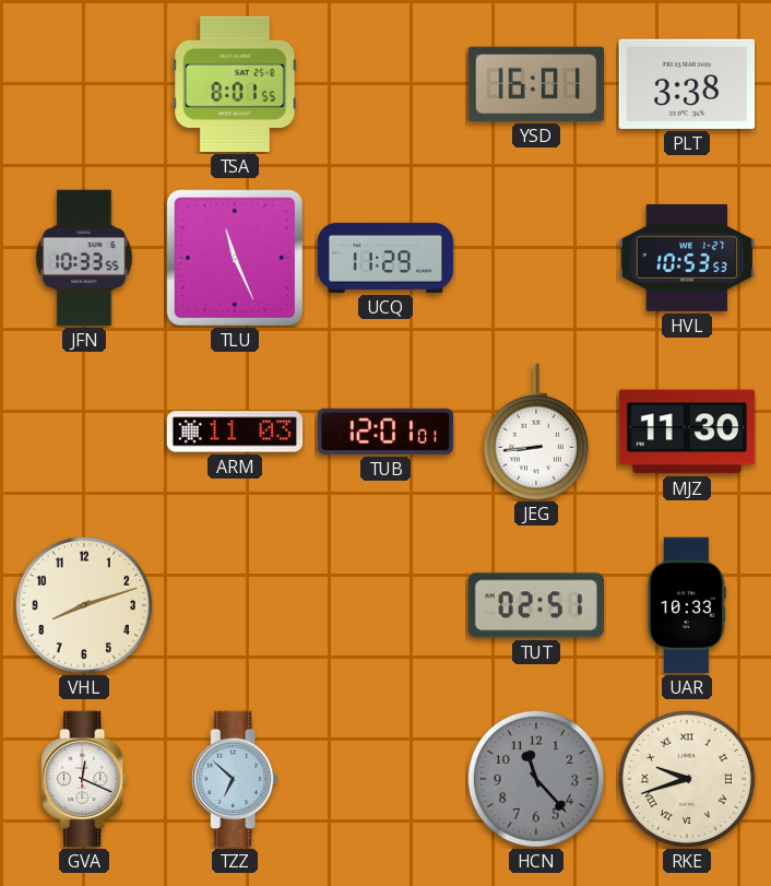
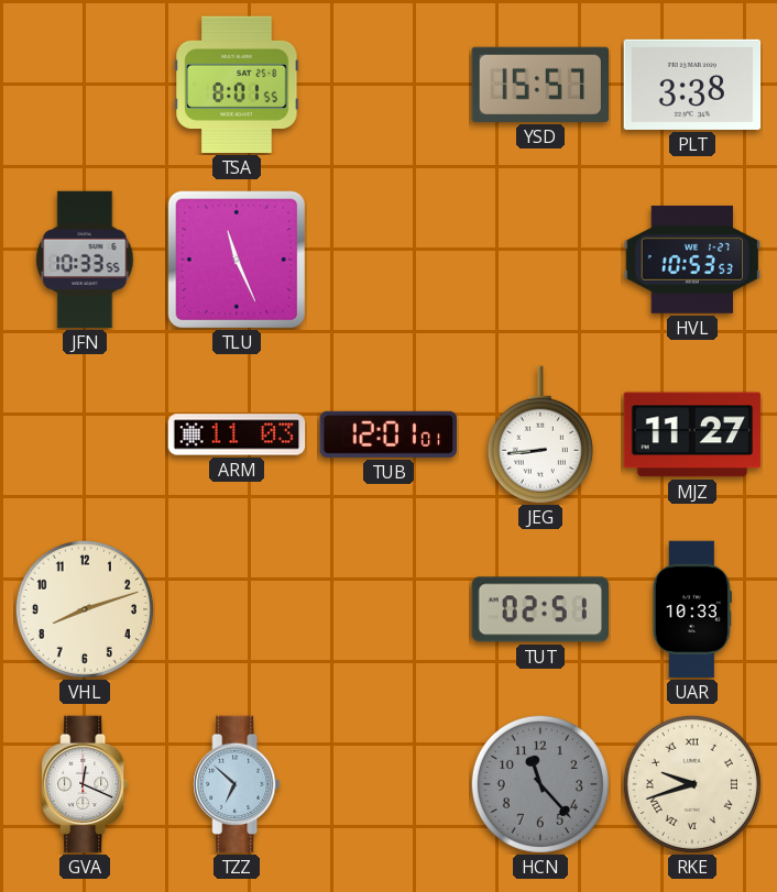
YSD: 16:01 -> 15:57 (539, 85)
UCQ: 11:29 -> none (385, 258)
MJZ: 11:30 -> 11:27 (692, 434)
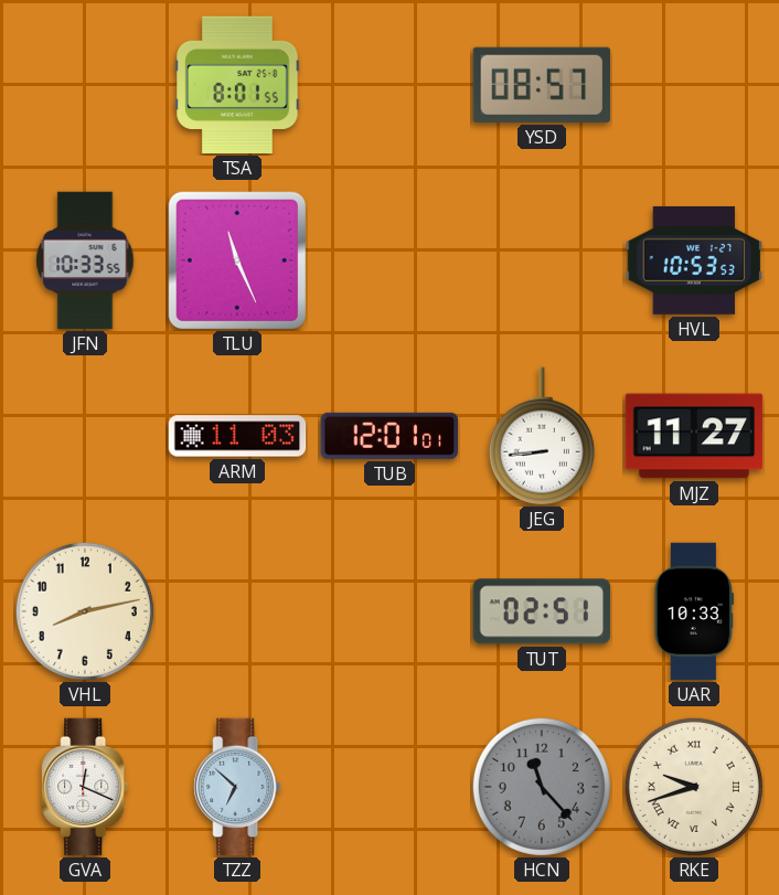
YSD: 15:57 -> 08:57 (541, 85)
PLT: 3:38 -> none (692, 85)
VHL: 8:12 -> 8:13 (85, 611)
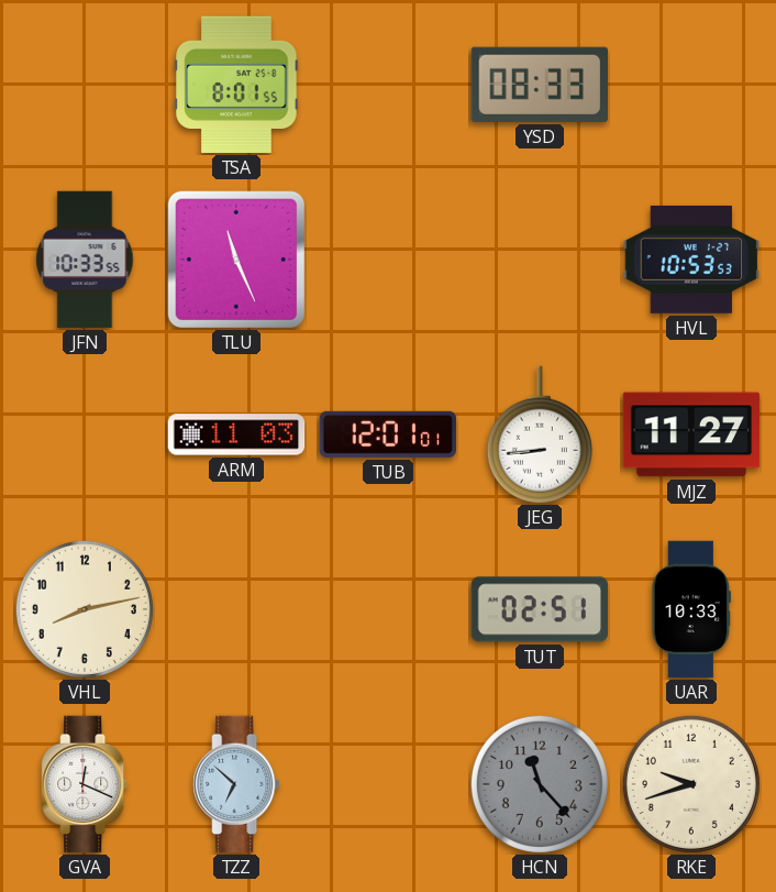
YSD: 08:57 -> 08:33 (539, 85)
RKE numerals: Roman -> Arabic (691, 784)
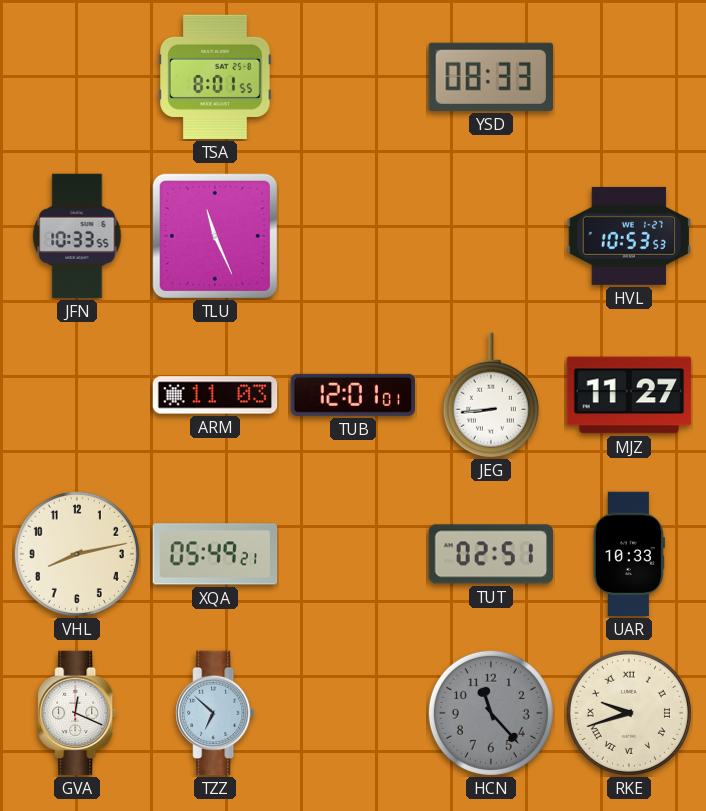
XQA: none -> 05:49 (215, 554)
RKE numerals: Arabic -> Roman (629, 713)
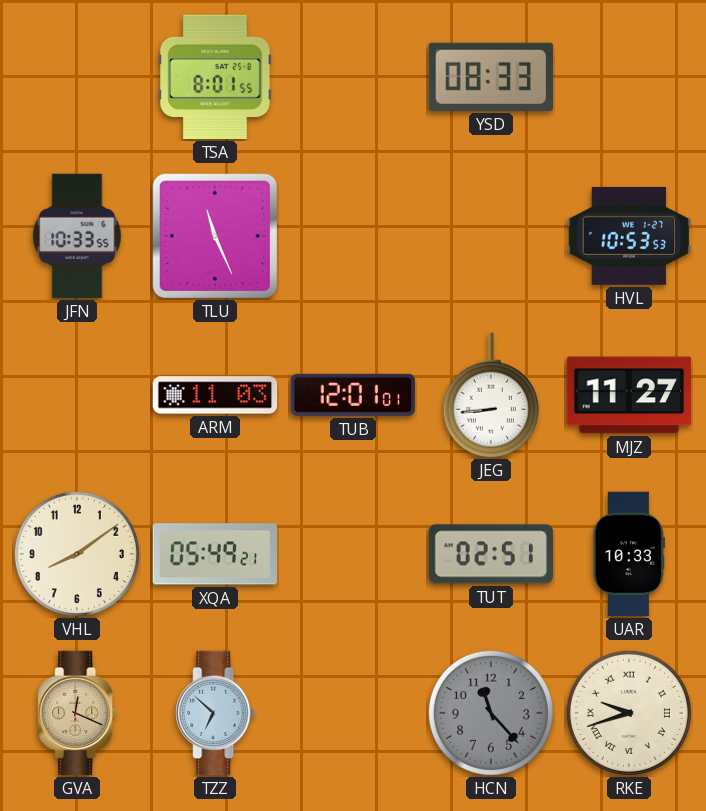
VHL: 8:13 -> 8:09 (77, 554)
GVA dial: white -> champagne (77, 713)
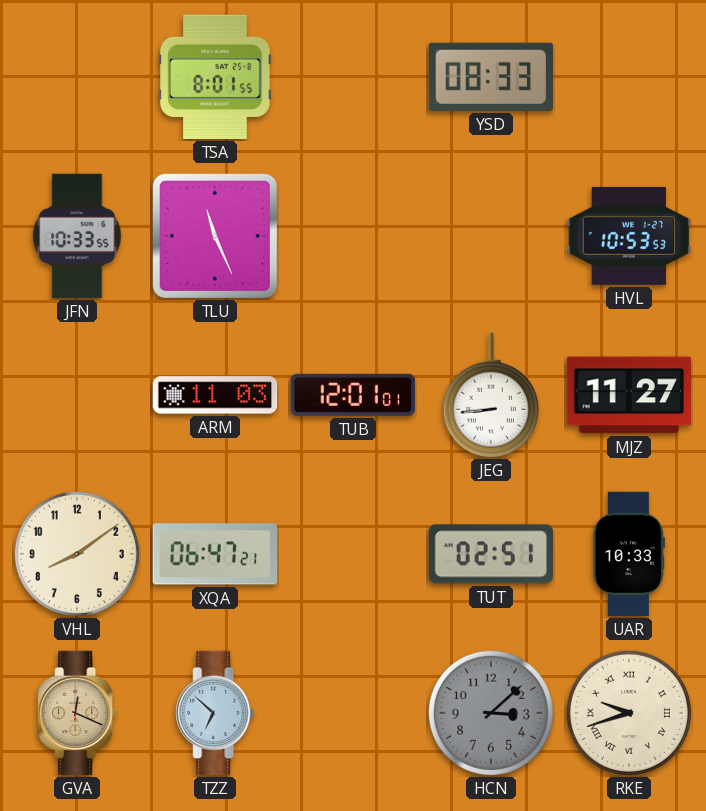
XQA: 05:49 -> 06:47 (215, 554)
HCN: 11:23 -> 3:08 (491, 713)
